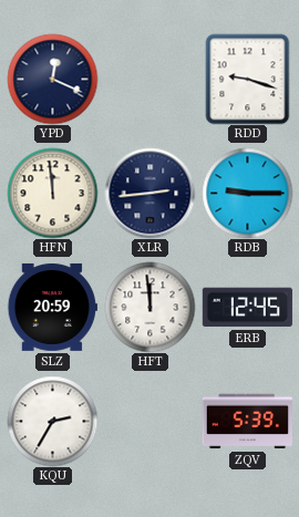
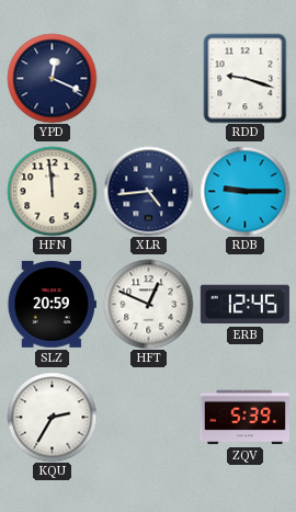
XLR: 2:44 -> 4:44 (148, 191)
HFT: 11:59 -> 12:49 (148, 304)
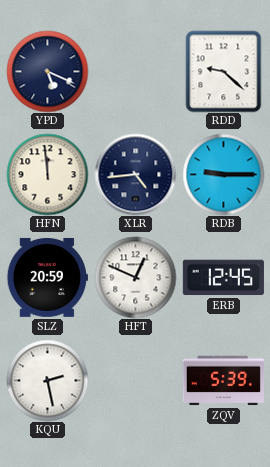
YPD: 12:19 -> 5:19 (47, 71)
RDD: 9:18 -> 9:22 (224, 71)
KQU: 2:35 -> 2:28 (47, 380)
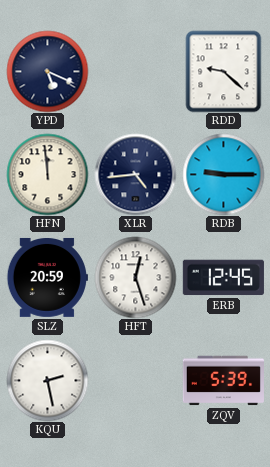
HFT: 12:49 -> 12:27 (135, 277)
